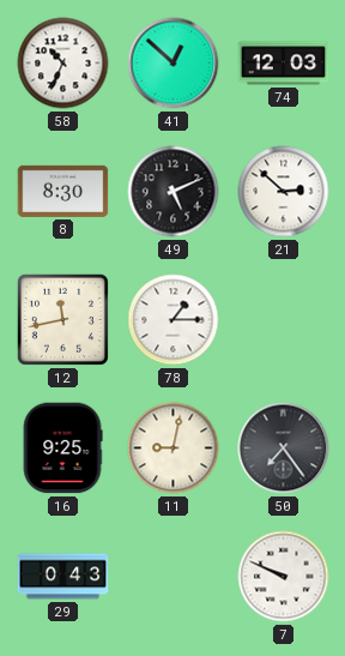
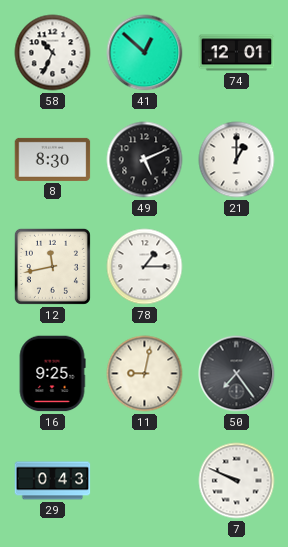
74: 12:03 -> 12:01 (237, 53)
21: 2:52 -> 1:00 (237, 160)
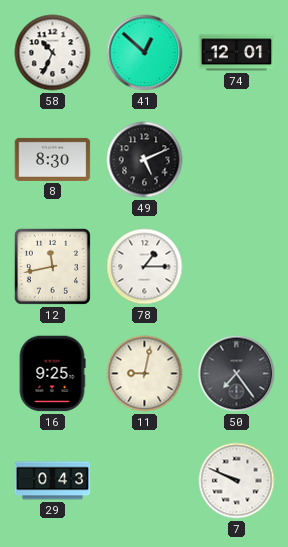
21: 1:00 -> none (237, 160)
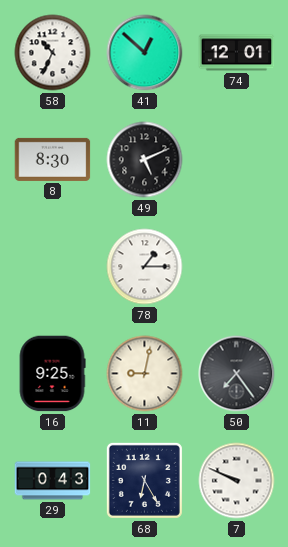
12: 11:43 -> none (52, 266)
68: none -> 6:25 (144, 480)
